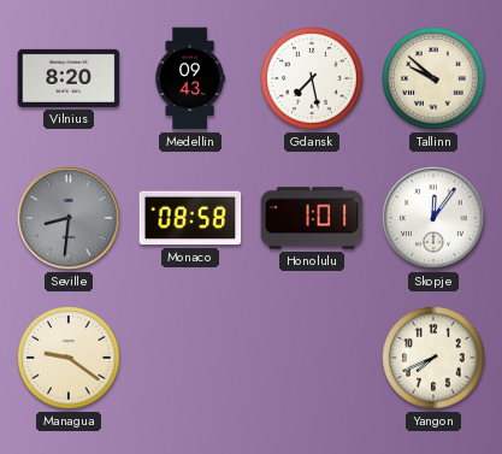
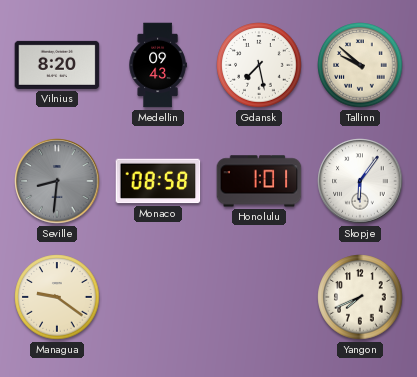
Skopje: 12:06 -> 6:06 (360, 181)
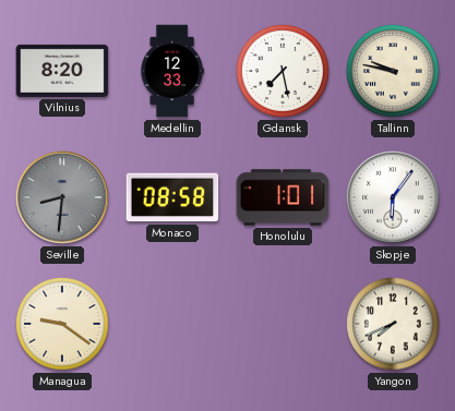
Medellin: 09:43 -> 12:33 (172, 71)
Tallinn: 9:52 -> 9:47 (393, 71)
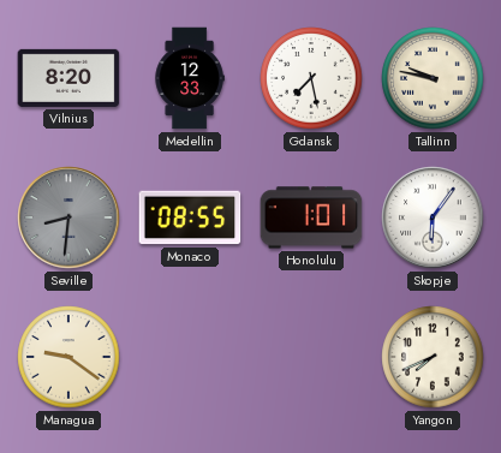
Monaco: 08:58 -> 08:55 (190, 217)
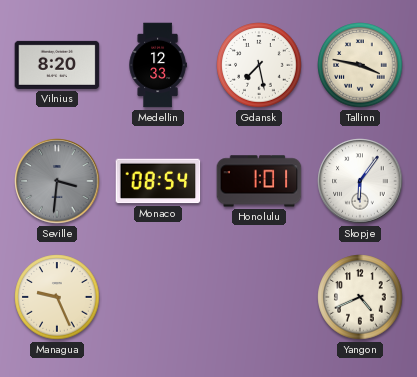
Tallinn: 9:47 -> 3:47 (360, 65)
Seville: 8:31 -> 3:31 (57, 181)
Monaco: 08:55 -> 08:54 (158, 181)
Managua: 9:21 -> 9:26 (57, 297)
Yangon: 7:41 -> 4:41 (360, 297)
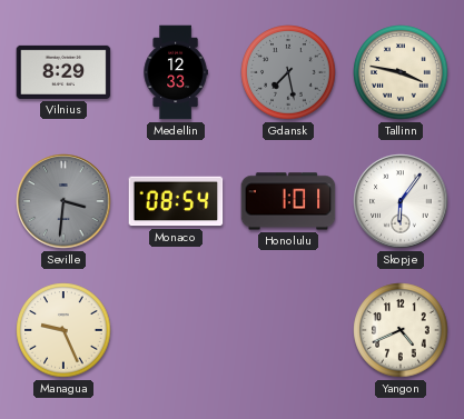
Vilnius: 8:20 -> 8:29 (63, 72)
Gdansk dial: white -> grey (288, 72)
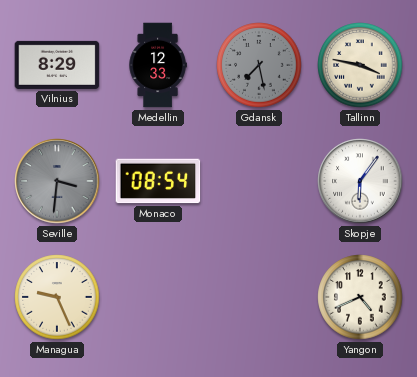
Honolulu: 1:01 -> none (288, 201)
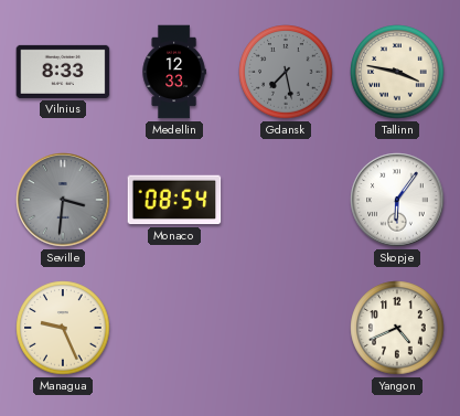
Vilnius: 8:29 -> 8:33 (63, 72)
